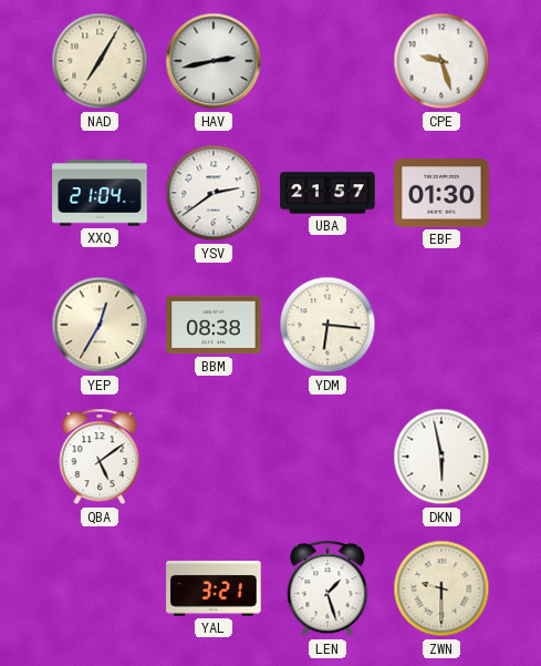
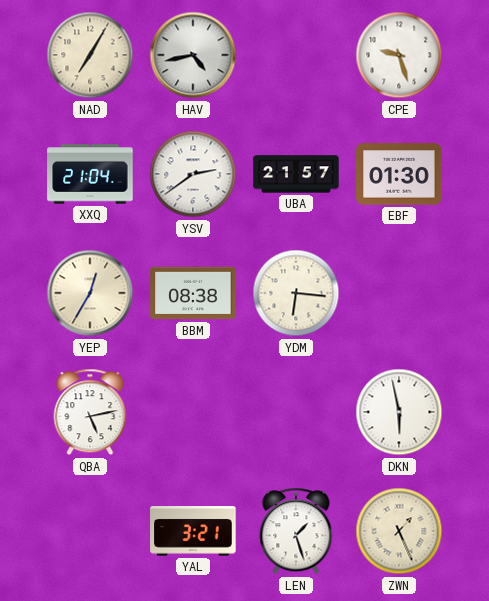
HAV: 2:43 -> 4:43 (193, 55)
QBA: 5:09 -> 5:13 (90, 412)
ZWN: 9:30 -> 1:26 (399, 531)
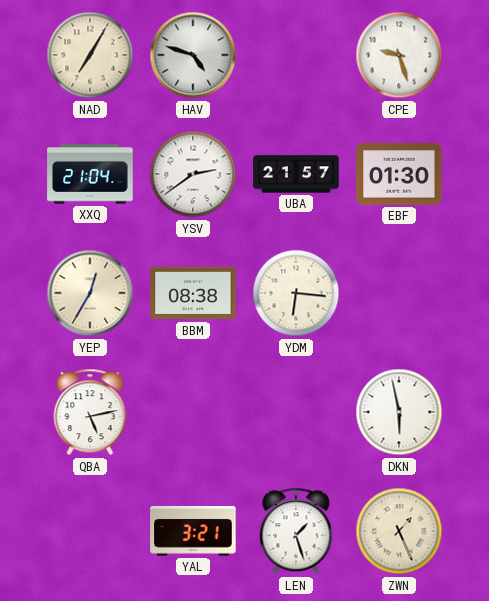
HAV: 4:43 -> 4:48 (193, 55)
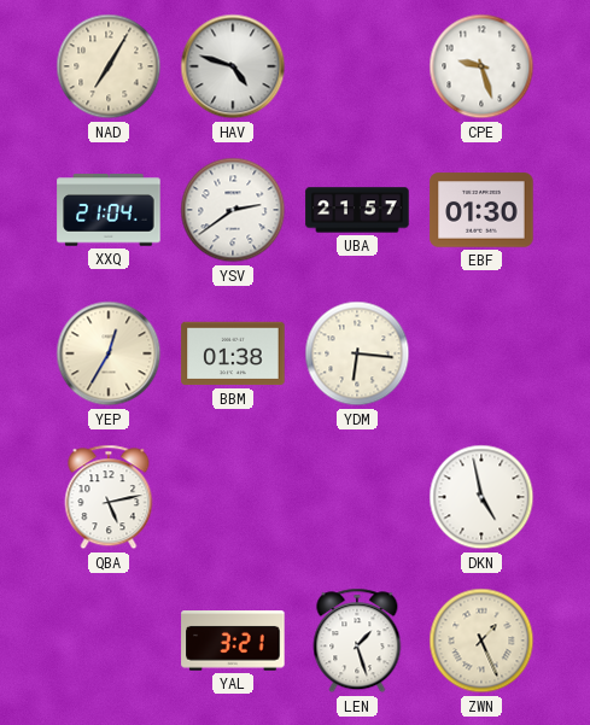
BBM: 08:38 -> 01:38 (233, 353)
DKN: 5:58 -> 4:58 (481, 497)
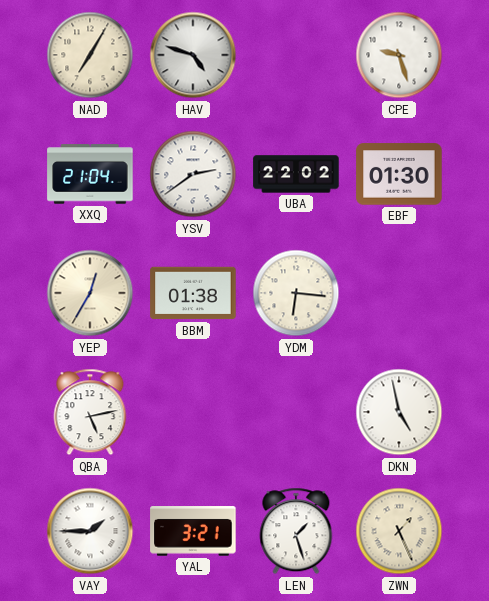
UBA: 21:57 -> 22:02 (296, 174)
VAY: none -> 1:45 (90, 531)
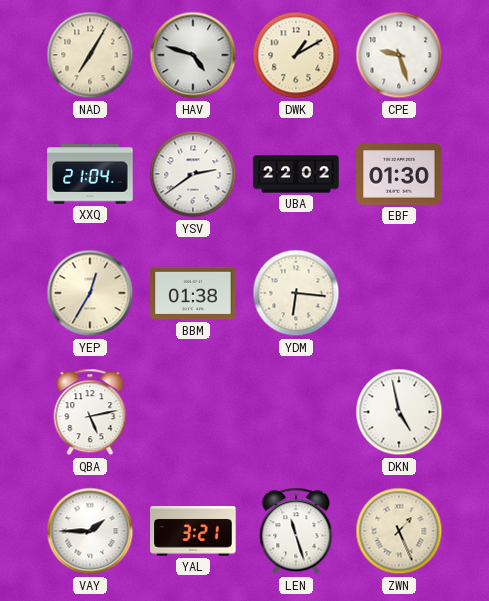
DWK: none -> 1:10 (296, 55)
LEN: 1:27 -> 11:27 (296, 531)
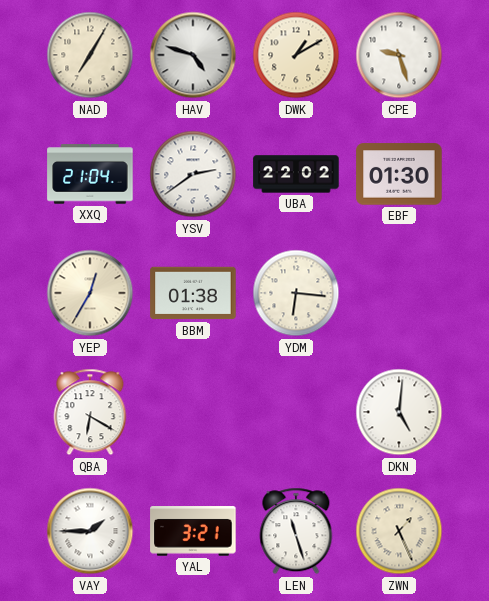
QBA: 5:13 -> 6:20 (90, 412)
DKN: 4:58 -> 5:01 (399, 412)
